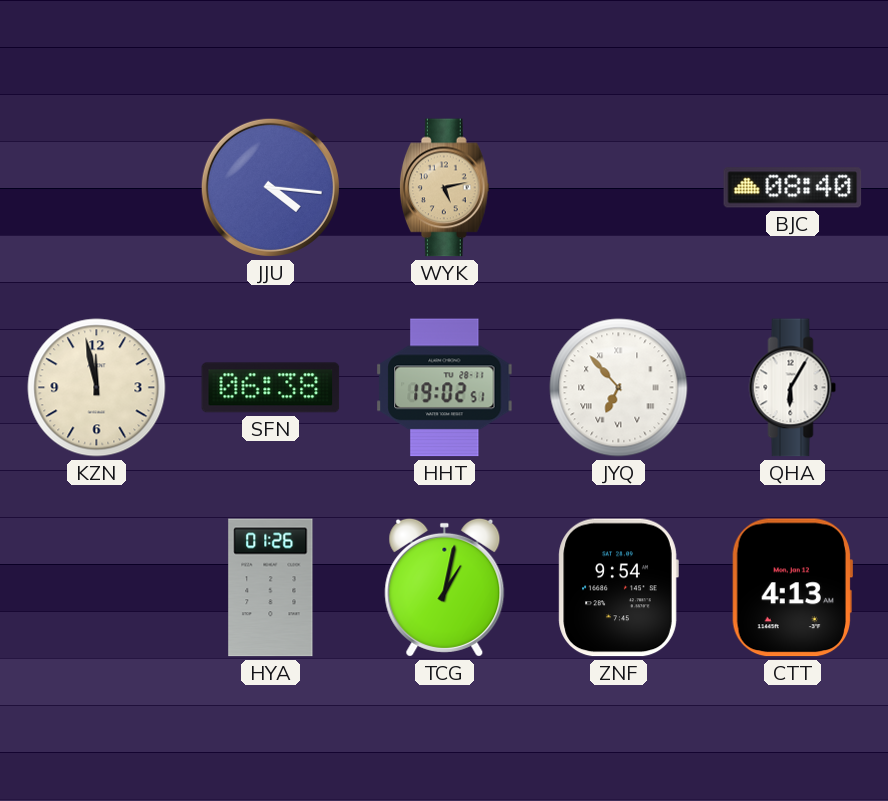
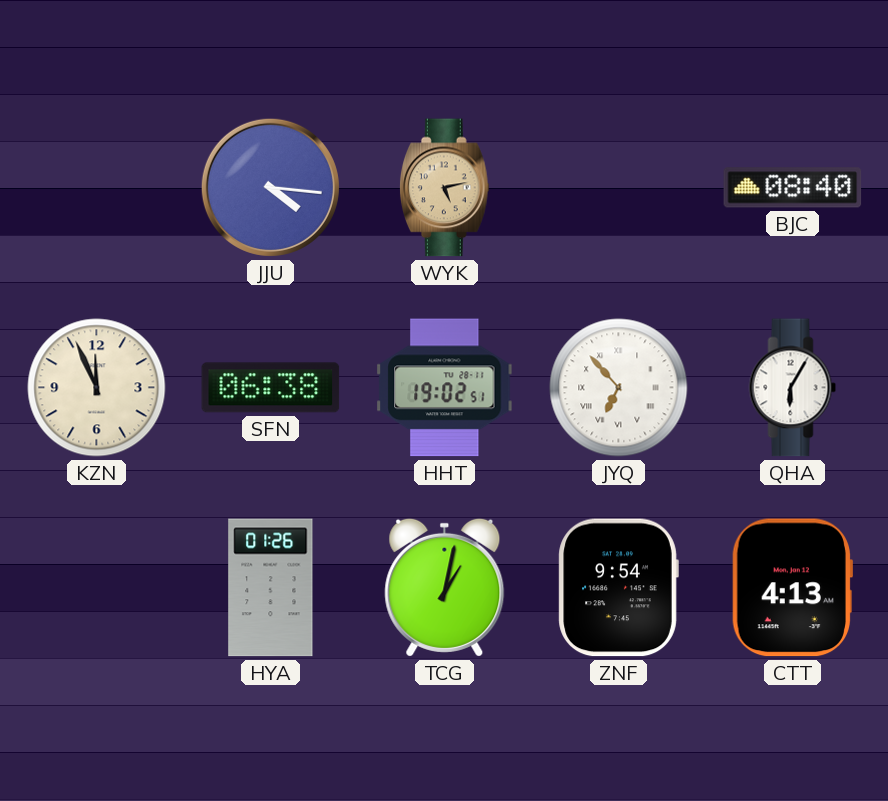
KZN: 11:58 -> 11:56 (97, 388)
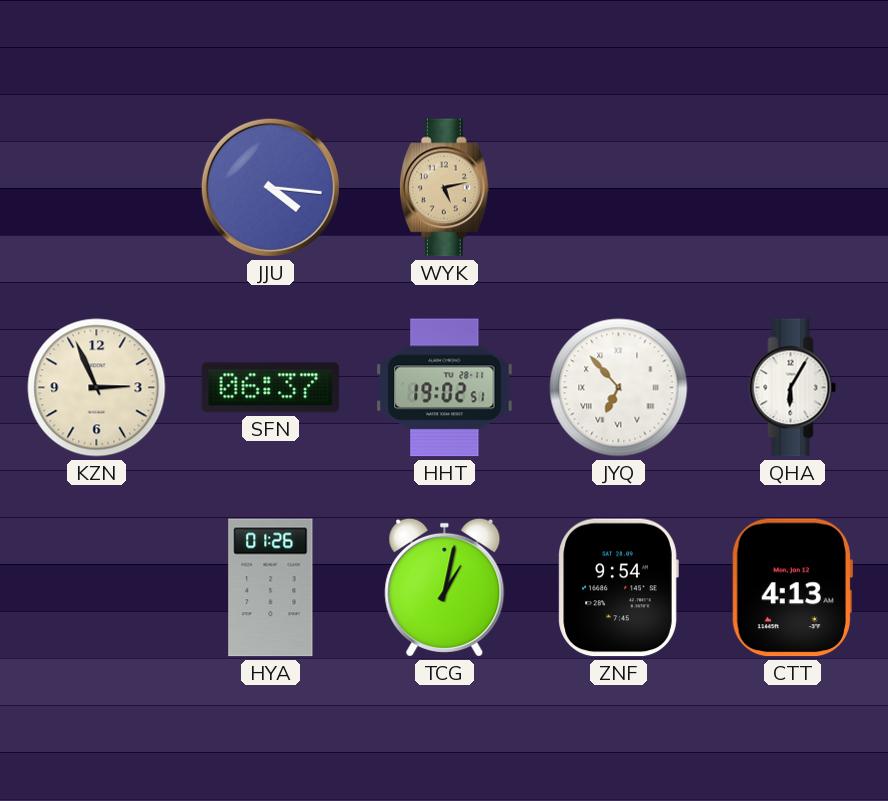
BJC: 08:40 -> none (793, 188)
KZN: 11:56 -> 2:56 (97, 388)
SFN: 06:38 -> 06:37 (271, 388)
